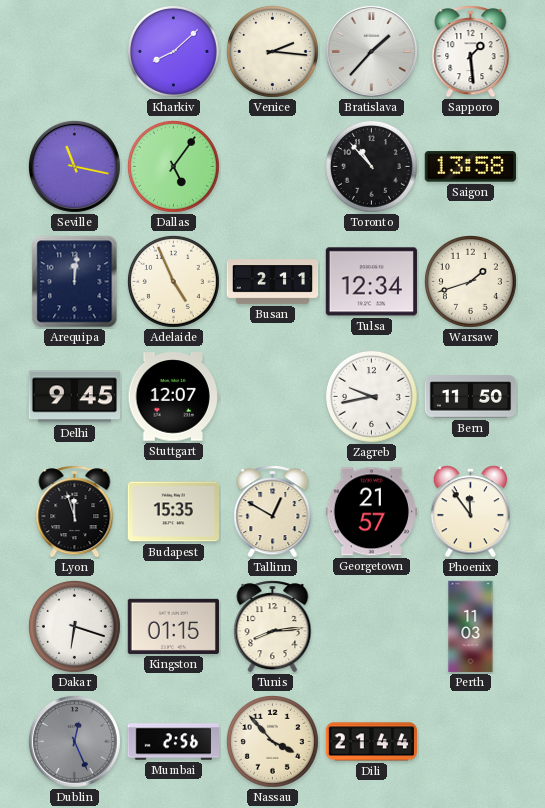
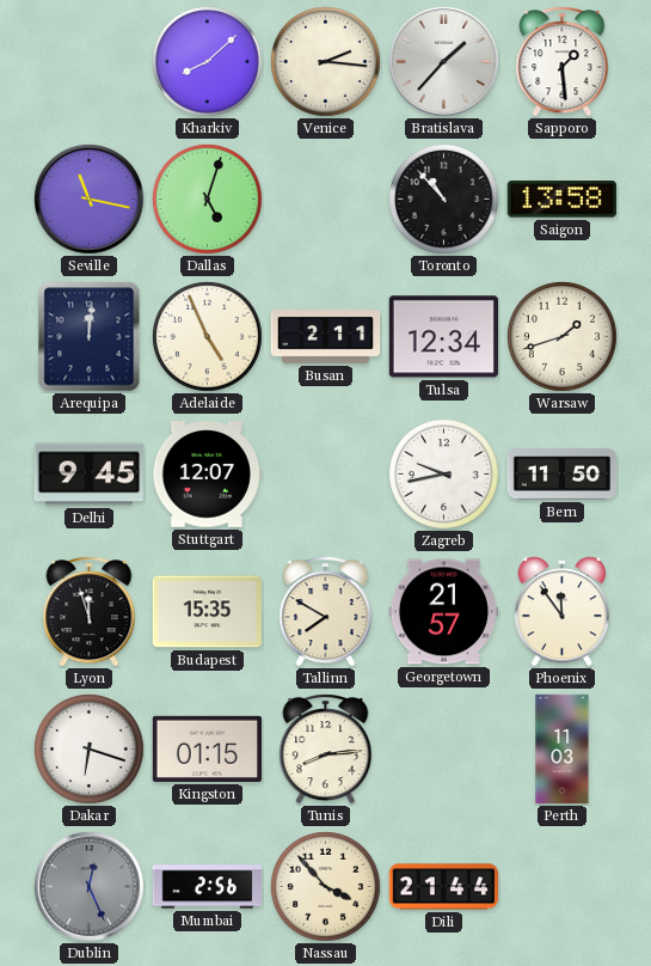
Dallas: 5:06 -> 5:03 (207, 198)
Tallinn: 12:50 -> 7:50 (326, 612)
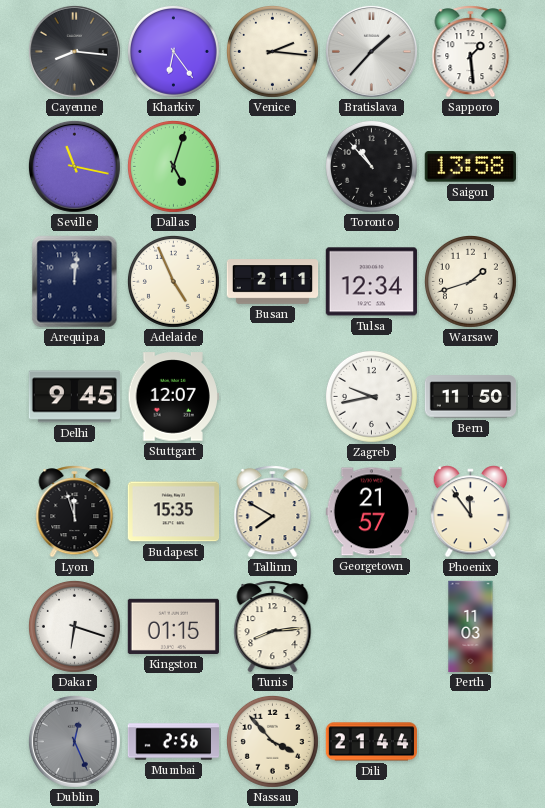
Cayenne: none -> 8:16 (74, 51)
Kharkiv: 8:08 -> 6:24 (173, 51)
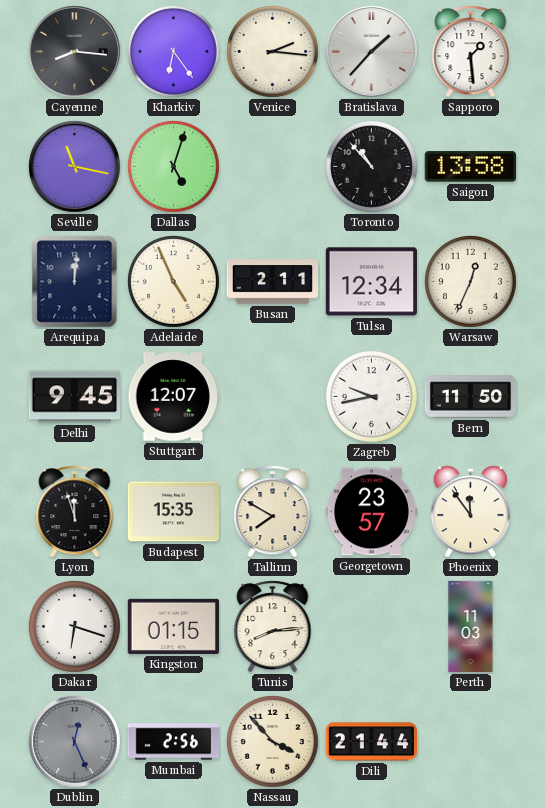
Warsaw: 1:42 -> 12:34 (470, 281)
Georgetown: 21:57 -> 23:57 (371, 512)
